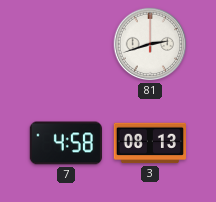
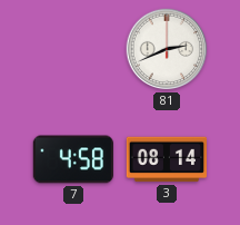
81: 2:42 -> 2:41 (167, 49)
3: 08:13 -> 08:14 (166, 159)
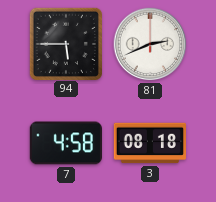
94: none -> 5:45 (65, 43)
3: 08:14 -> 08:18 (149, 143)
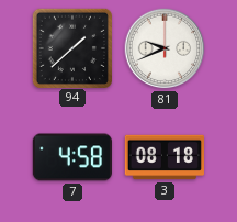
94: 5:45 -> 1:38 (71, 47)
81: 2:41 -> 9:41 (165, 48)
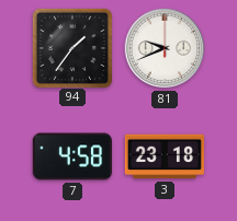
94: 1:38 -> 1:36 (71, 47)
3: 08:18 -> 23:18 (163, 156)
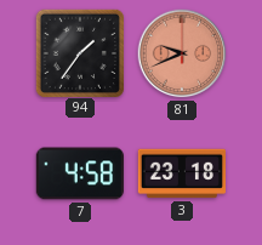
81 dial: white -> salmon (182, 53)
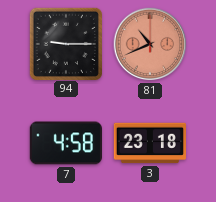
94: 1:36 -> 9:15 (65, 43)
81: 9:41 -> 10:41 (150, 44)
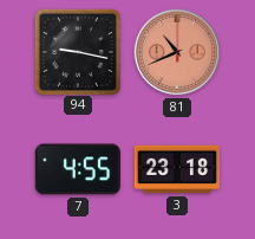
94: 9:15 -> 9:17 (77, 51)
7: 4:58 -> 4:55 (78, 169)
